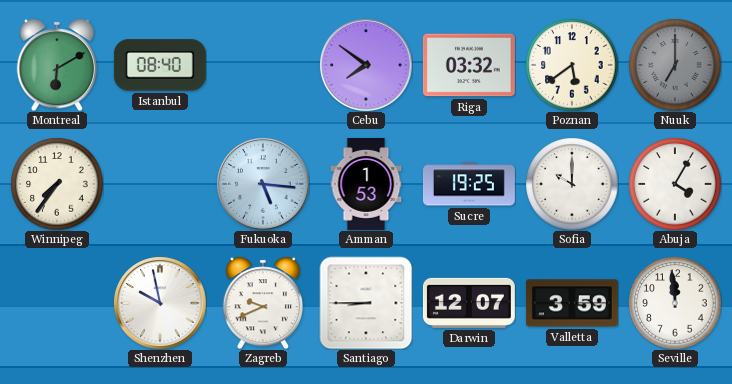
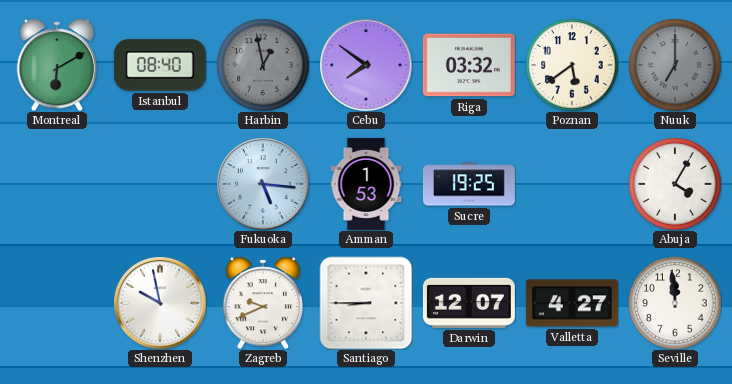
Harbin: none -> 12:58 (263, 65)
Winnipeg: 7:36 -> none (57, 184)
Sofia: 10:00 -> none (572, 184)
Valletta: 3:59 -> 4:27 (572, 303)
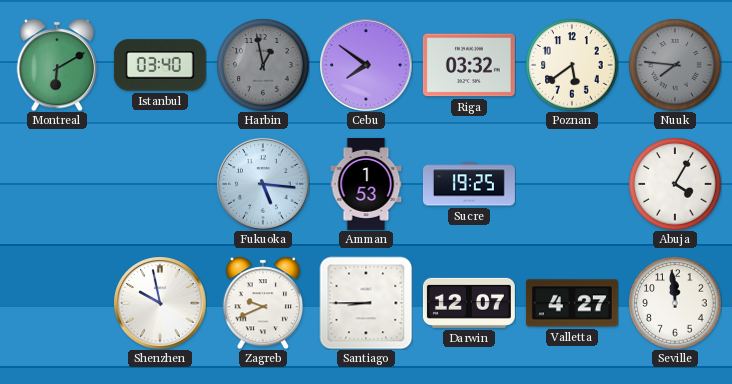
Istanbul: 08:40 -> 03:40 (160, 65)
Nuuk: 7:00 -> 7:46 (675, 65)
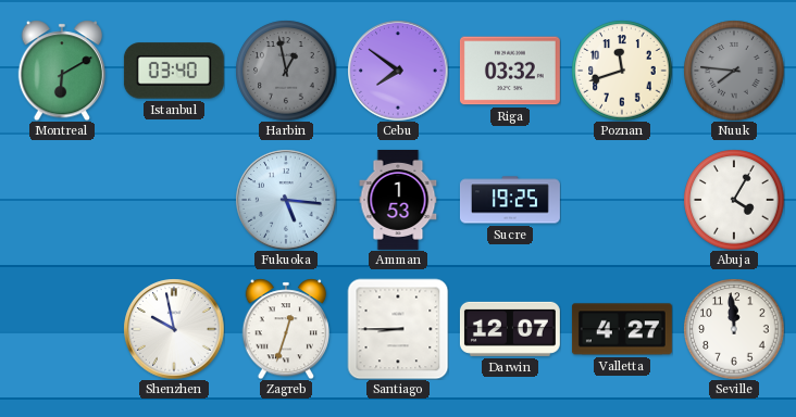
Poznan: 5:39 -> 11:42 (622, 71)
Zagreb: 9:41 -> 12:33 (285, 329)
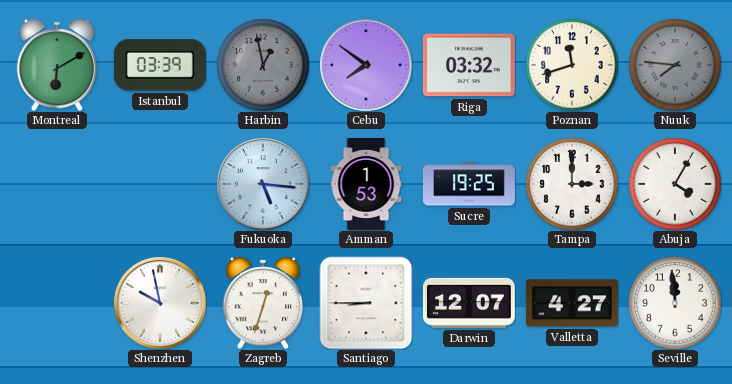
Istanbul: 03:40 -> 03:39 (160, 65)
Tampa: none -> 3:00 (572, 184)
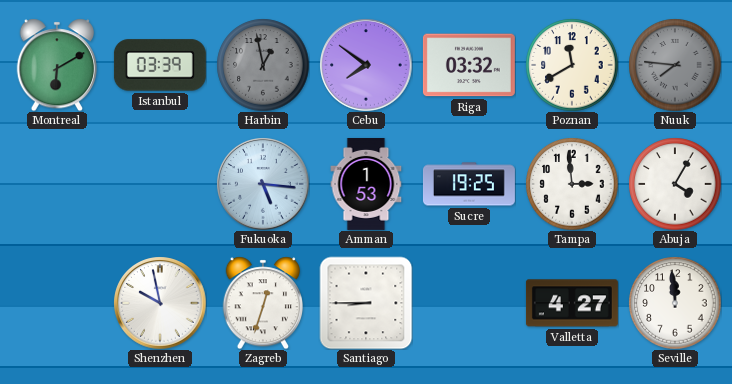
Poznan: 11:42 -> 11:40 (572, 65)
Tampa: 3:00 -> 2:59 (572, 184)
Darwin: 12:07 -> none (469, 303)
